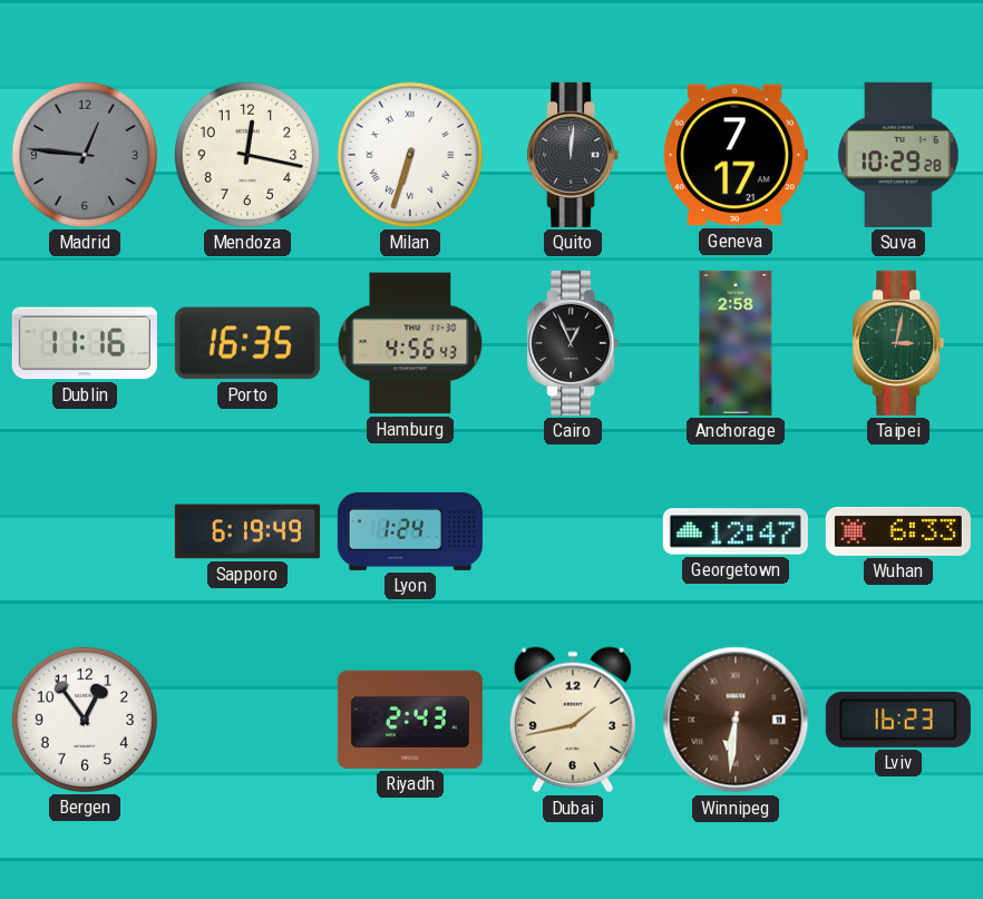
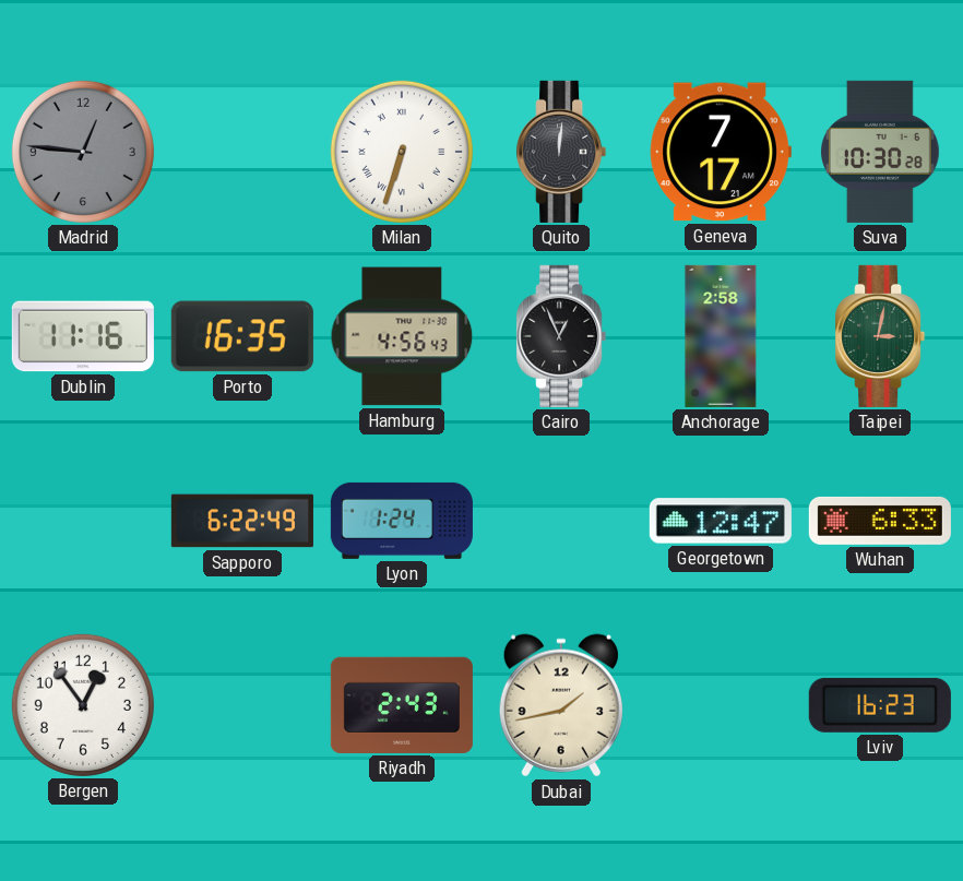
Mendoza: 12:17 -> none (247, 155)
Suva: 10:29 -> 10:30 (880, 152)
Sapporo: 6:19 -> 6:22 (242, 521)
Winnipeg: 6:31 -> none (736, 720)
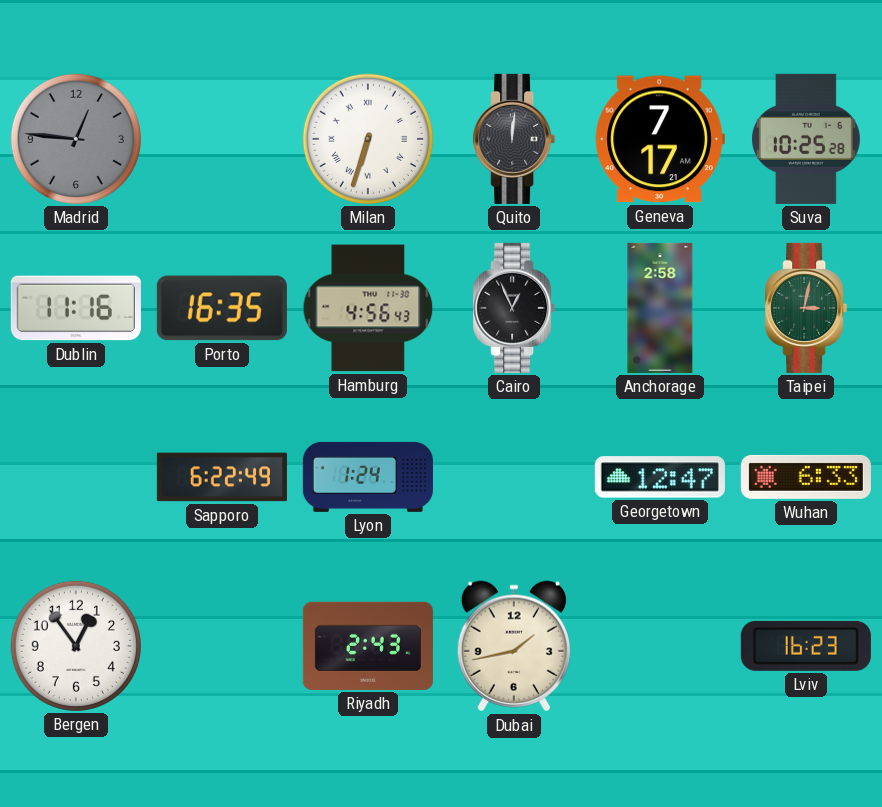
Suva: 10:30 -> 10:25 (806, 139)
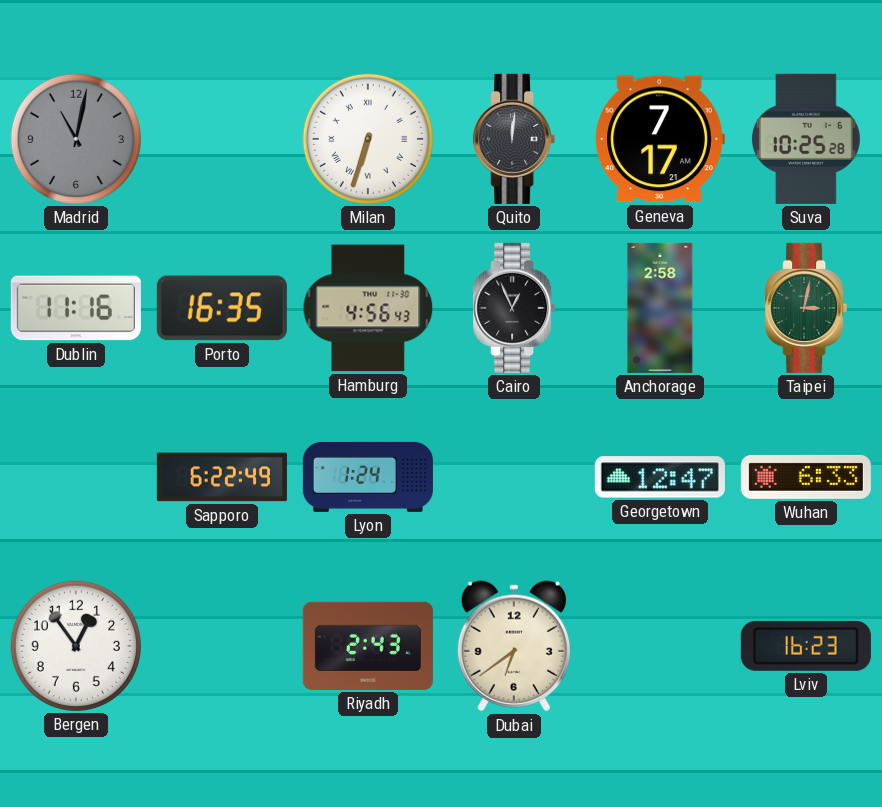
Madrid: 12:46 -> 11:02 (76, 139)
Dubai: 1:43 -> 6:39 (514, 646)
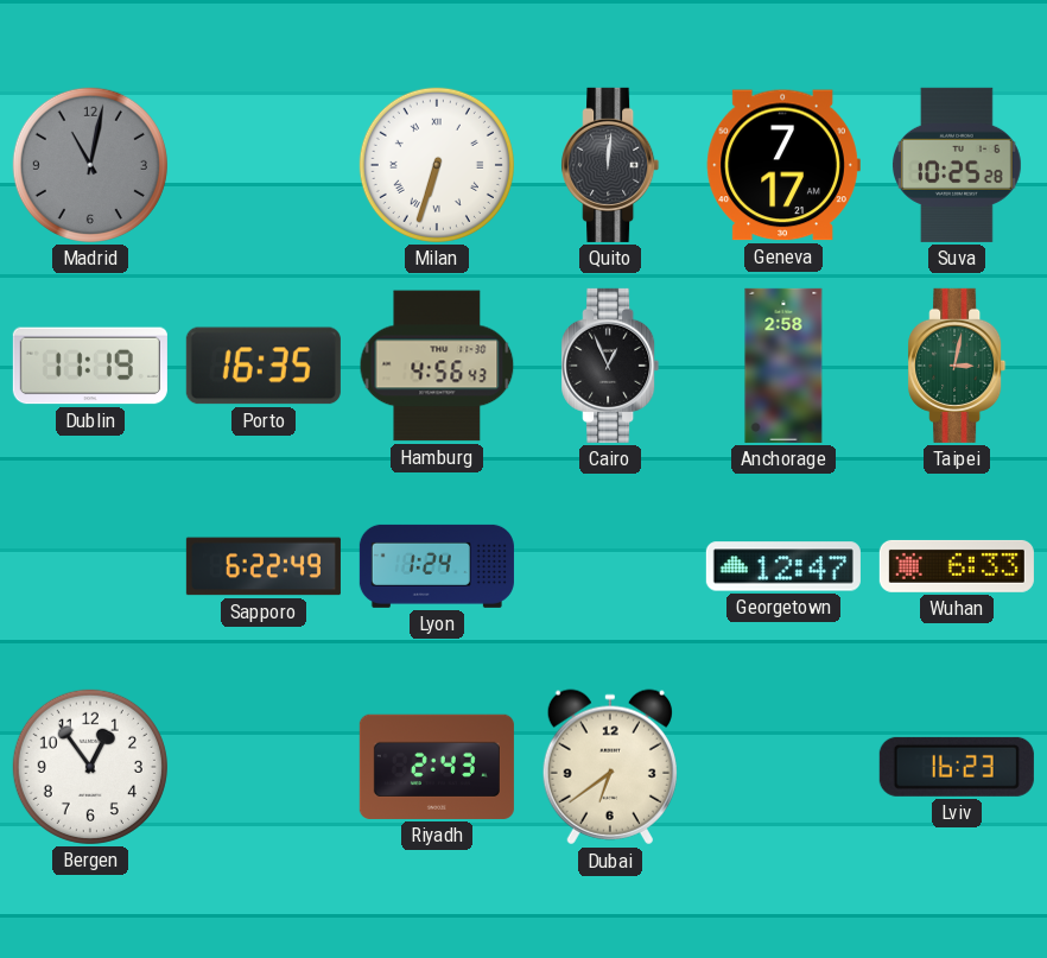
Dublin: 11:16 -> 11:19 (90, 366)
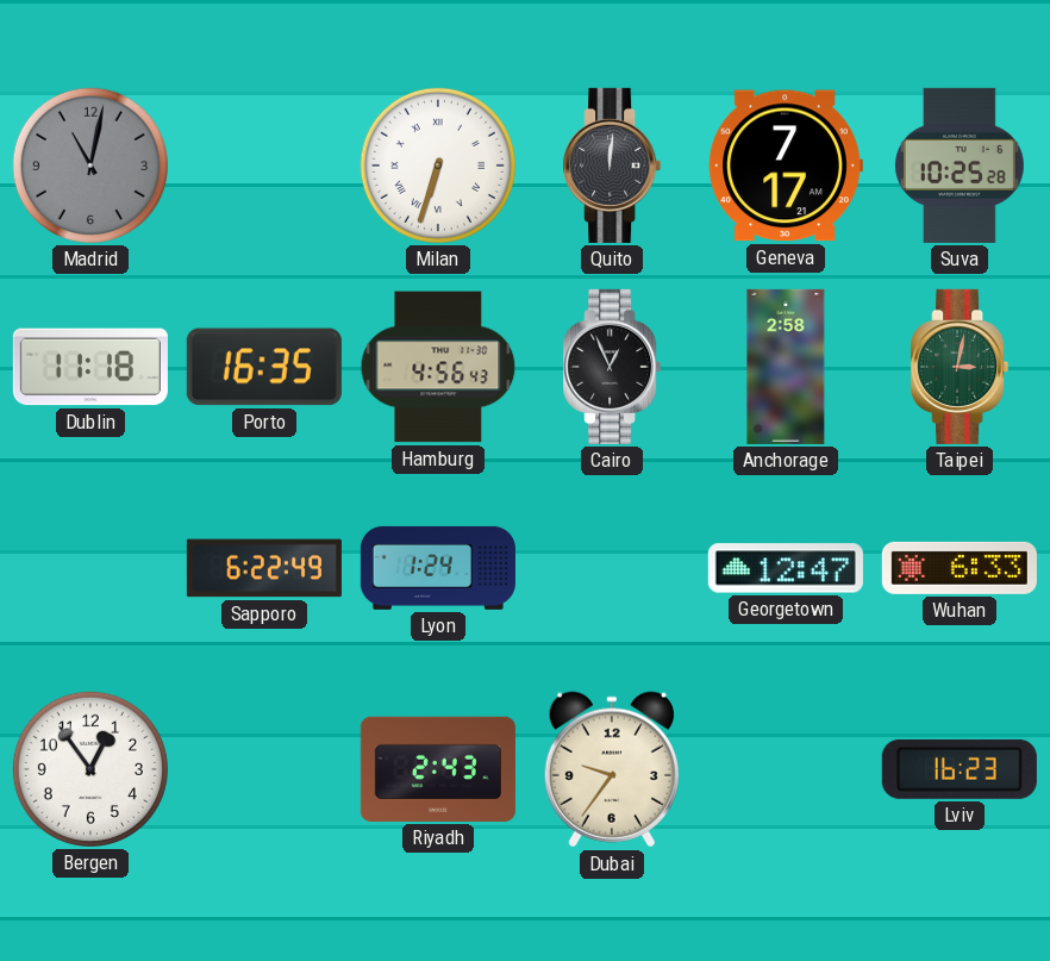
Dublin: 11:19 -> 11:18 (90, 367)
Dubai: 6:39 -> 9:36 (612, 769)
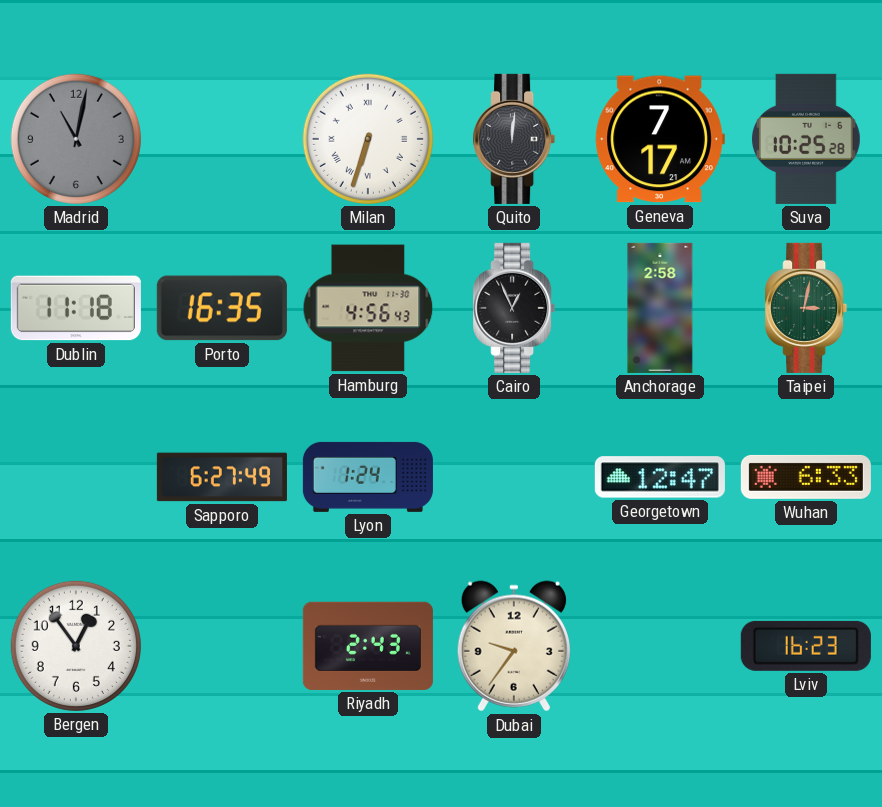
Sapporo: 6:22 -> 6:27 (222, 477)
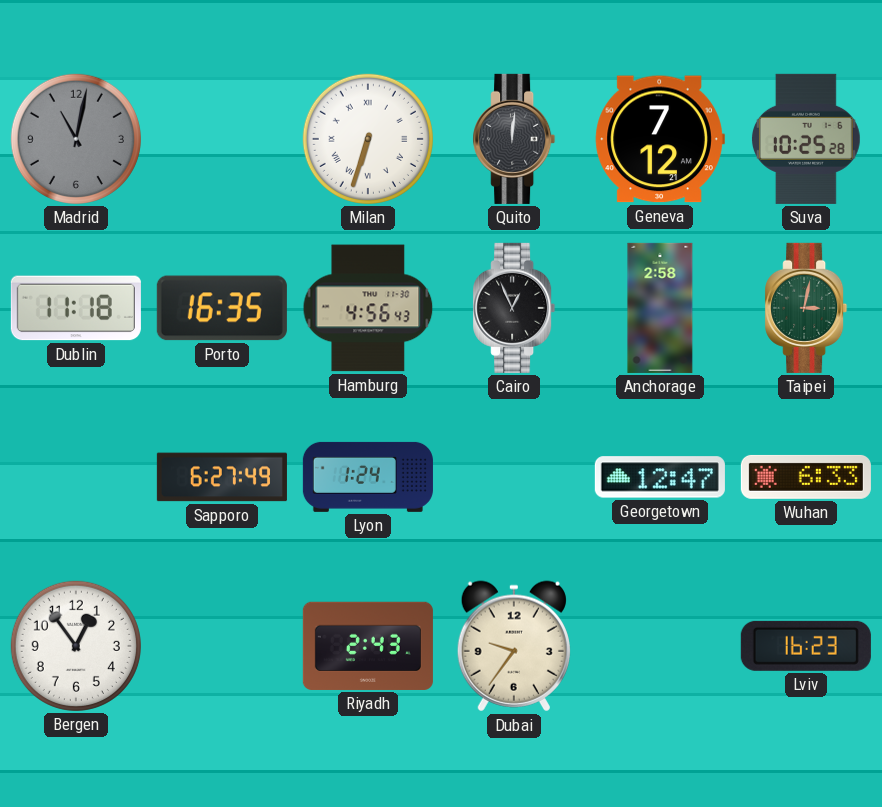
Geneva: 7:17 -> 7:12 (660, 139)
